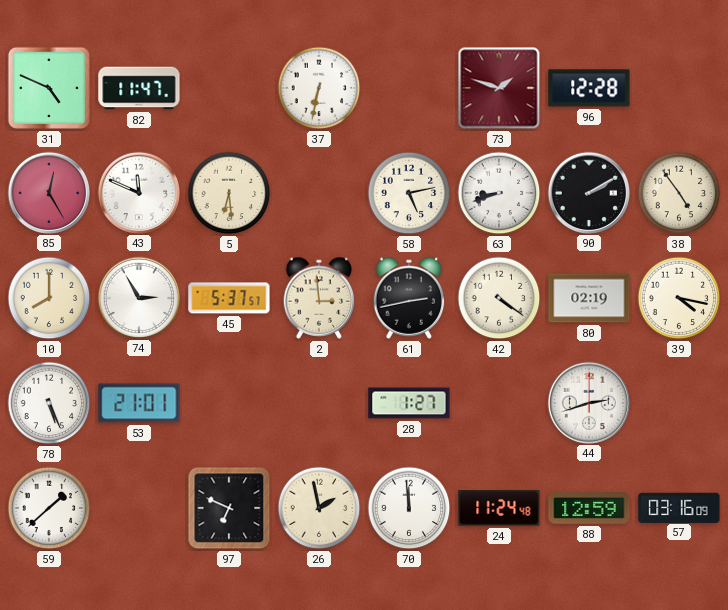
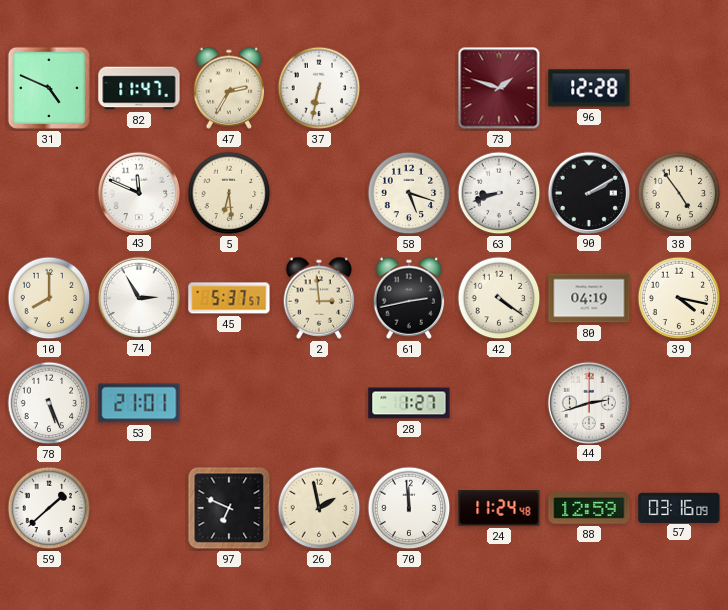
47: none -> 2:35 (229, 88)
85: 12:25 -> none (48, 192)
58: 5:13 -> 5:18 (409, 193)
80: 02:19 -> 04:19 (589, 298)
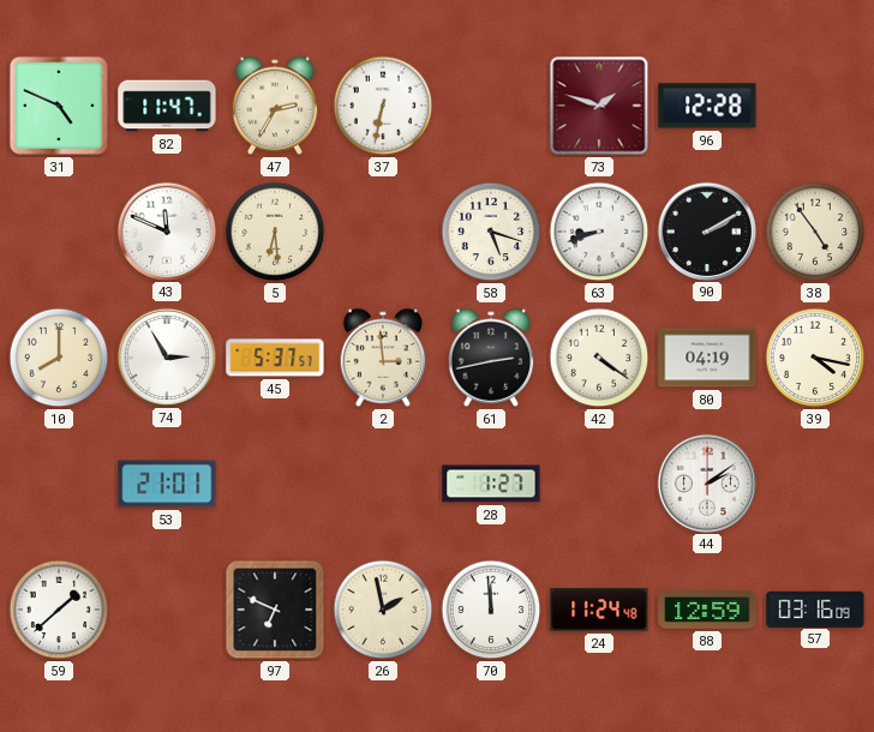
78: 5:26 -> none (49, 403)
44: 2:42 -> 2:09 (706, 482)
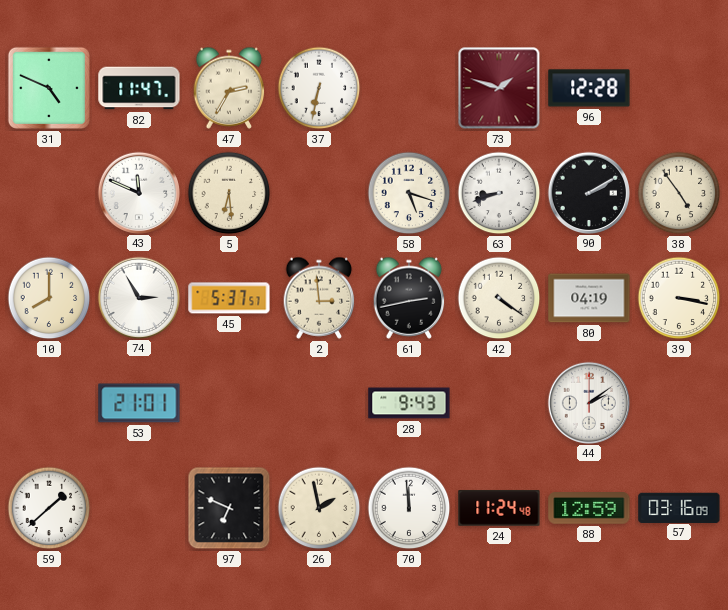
39: 4:17 -> 3:17 (679, 298)
28: 1:27 -> 9:43 (409, 403)
